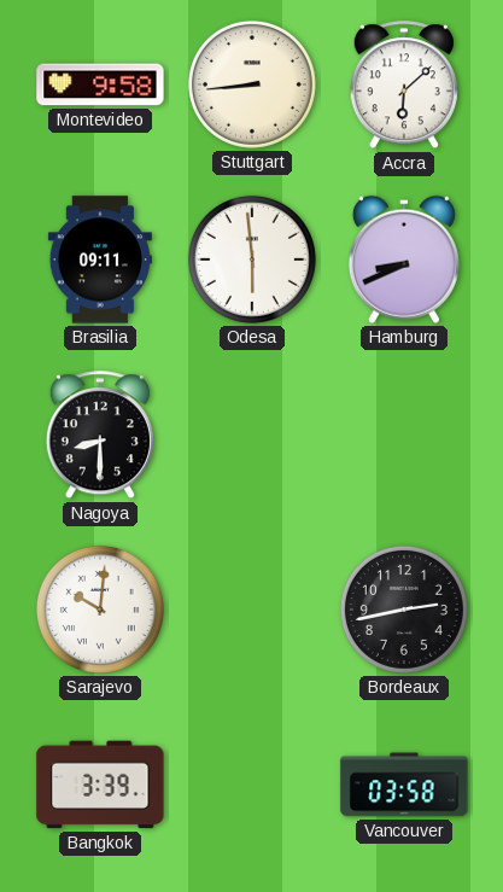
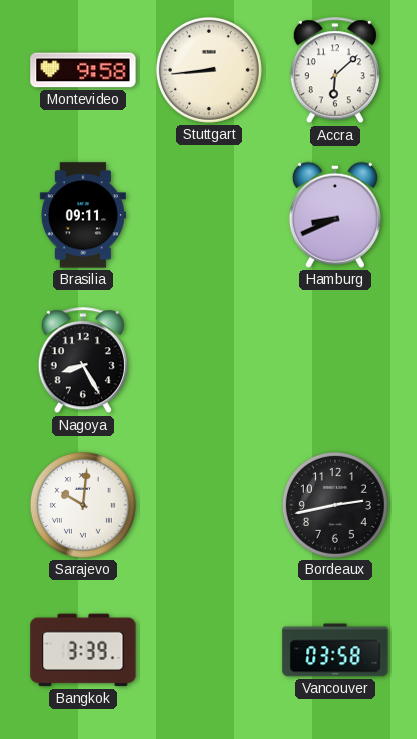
Odesa: 5:59 -> none (252, 260)
Nagoya: 8:30 -> 8:25 (83, 361)
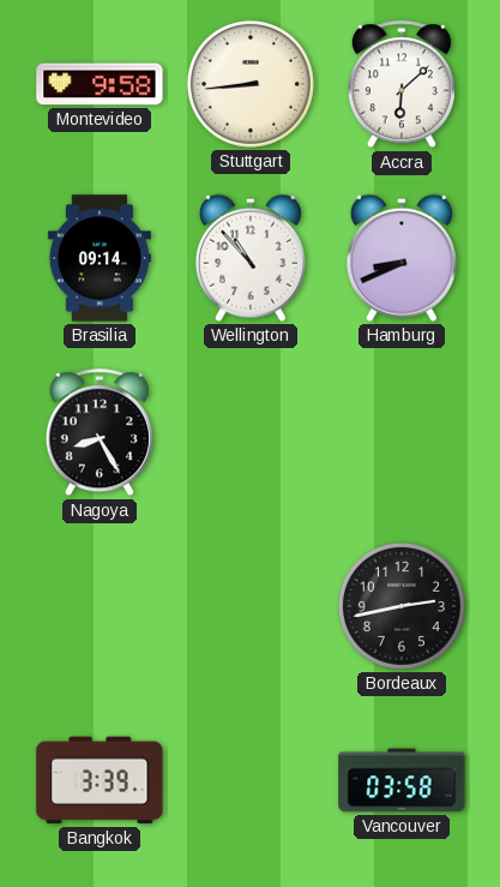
Brasilia: 09:11 -> 09:14 (100, 258)
Wellington: none -> 10:53 (251, 258)
Sarajevo: 10:01 -> none (83, 505)
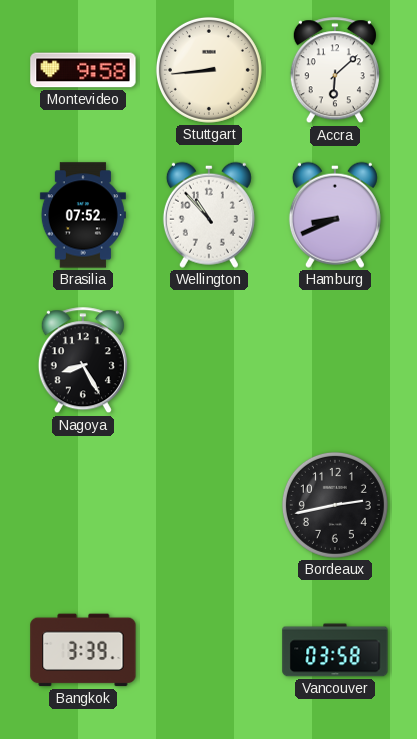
Brasilia: 09:14 -> 07:52 (83, 215)
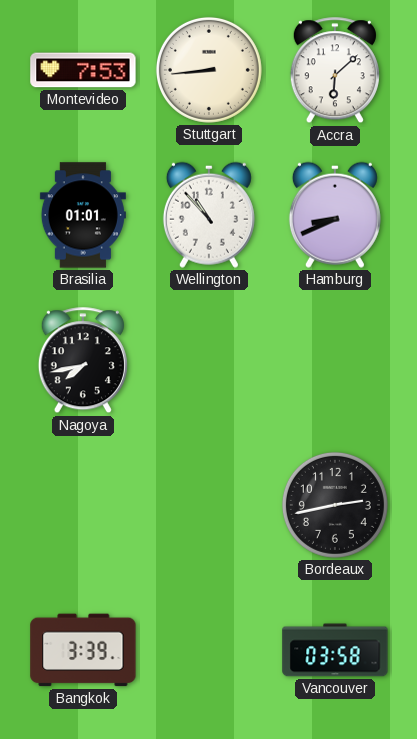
Montevideo: 9:58 -> 7:53 (83, 70)
Brasilia: 07:52 -> 01:01 (83, 215)
Nagoya: 8:25 -> 7:43 (83, 361)
